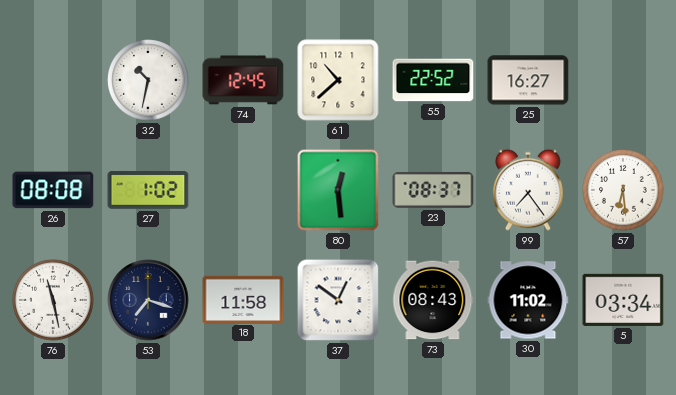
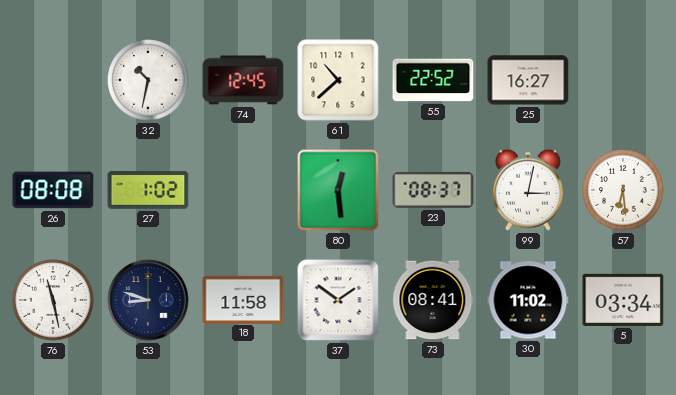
99: 7:24 -> 3:02 (529, 190)
53: 7:18 -> 8:48 (148, 300)
37: 12:51 -> 1:51 (338, 300)
73: 08:43 -> 08:41 (433, 300)
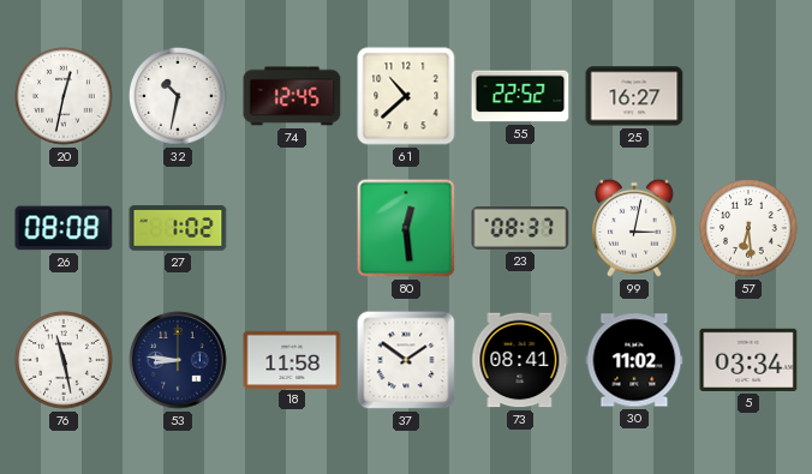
20: none -> 12:32 (64, 96)
53: 8:48 -> 8:46 (178, 360)
